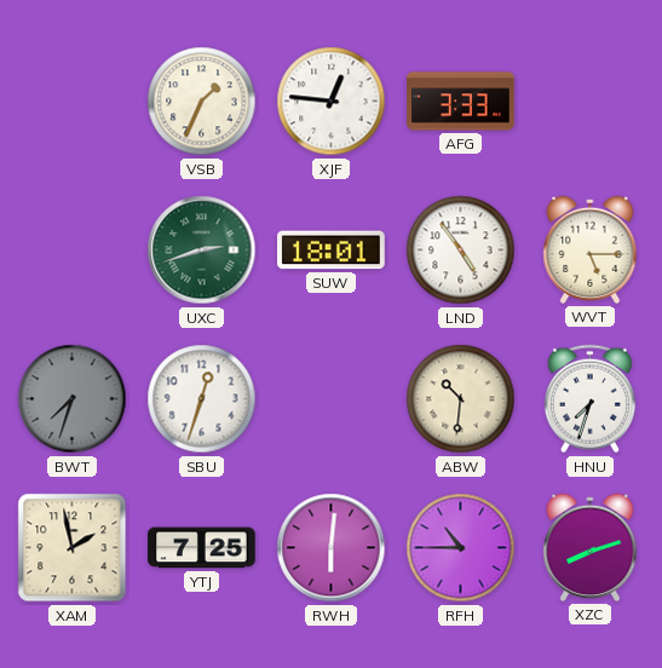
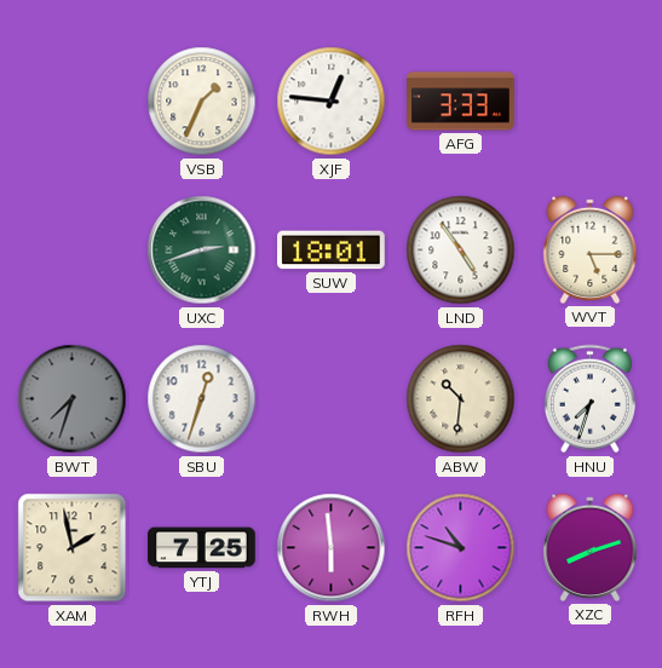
RWH: 6:01 -> 5:59 (332, 548)
RFH: 10:45 -> 10:48 (461, 548)
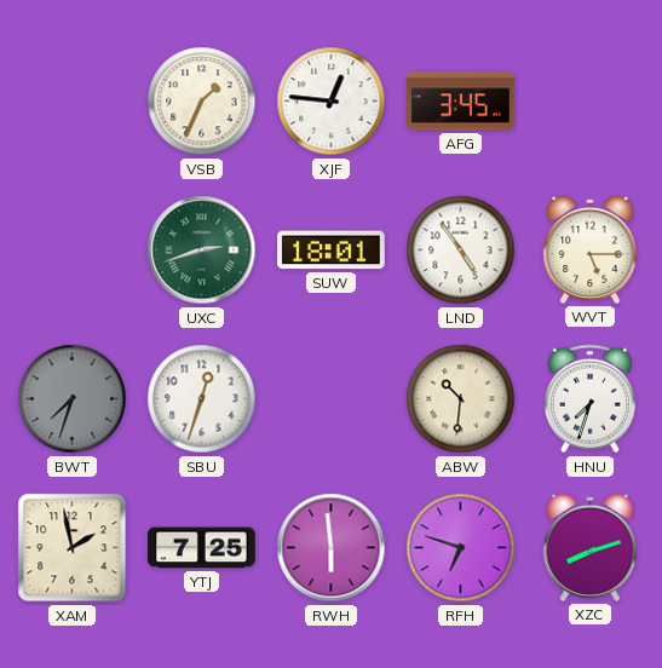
AFG: 3:33 -> 3:45 (461, 102)
RFH: 10:48 -> 6:48 (461, 548)
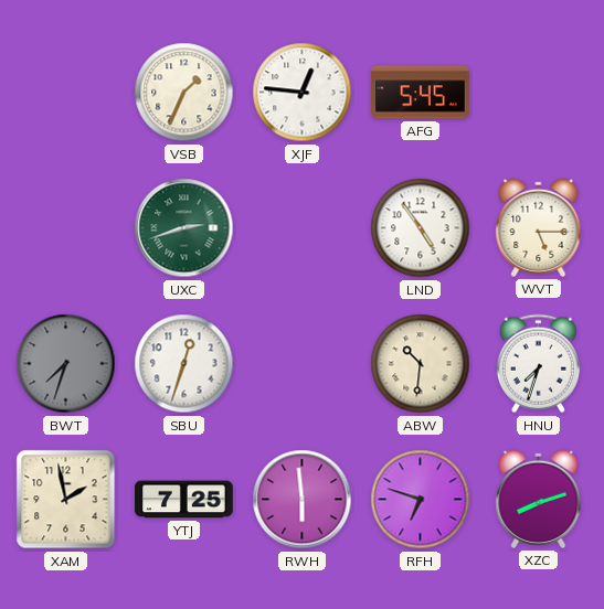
AFG: 3:45 -> 5:45 (421, 93)
SUW: 18:01 -> none (332, 250)
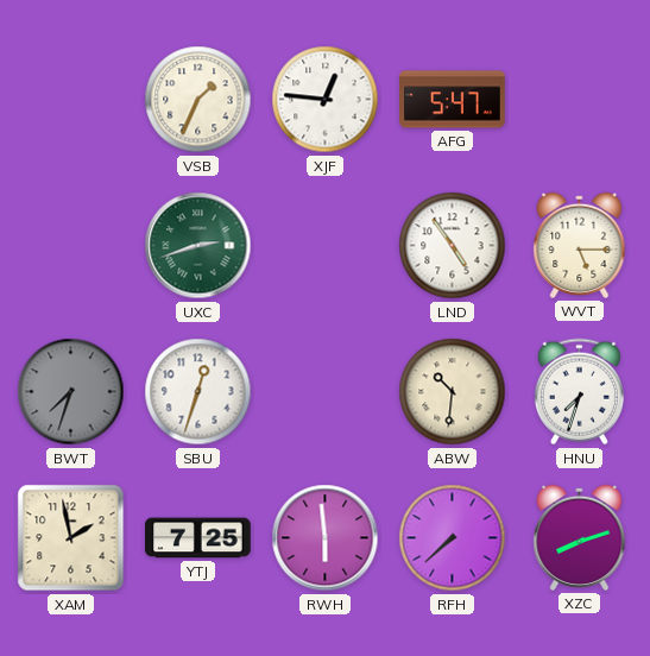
AFG: 5:45 -> 5:47 (453, 100)
RFH: 6:48 -> 7:38 (453, 538)
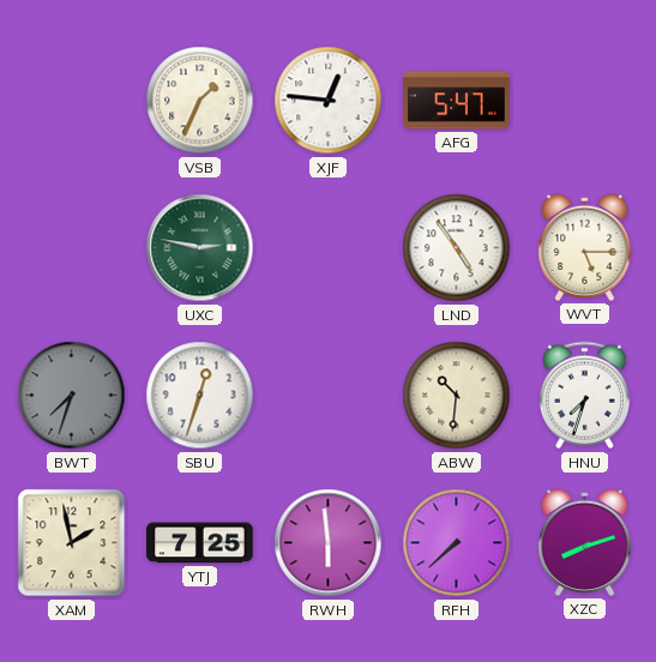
UXC: 2:42 -> 2:47 (200, 248)
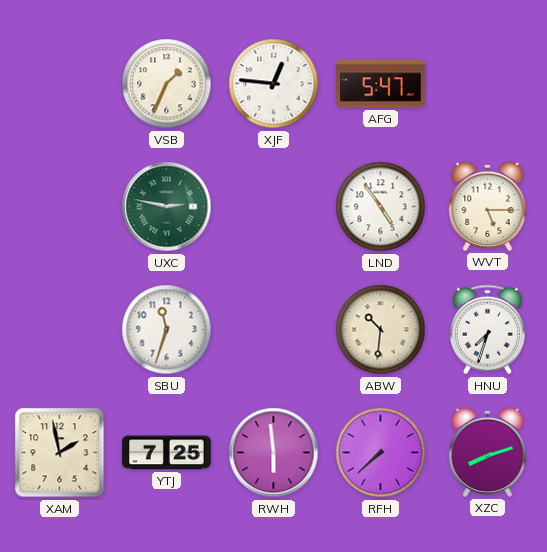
BWT: 7:33 -> none (72, 396)
SBU: 12:33 -> 11:33 (167, 330)
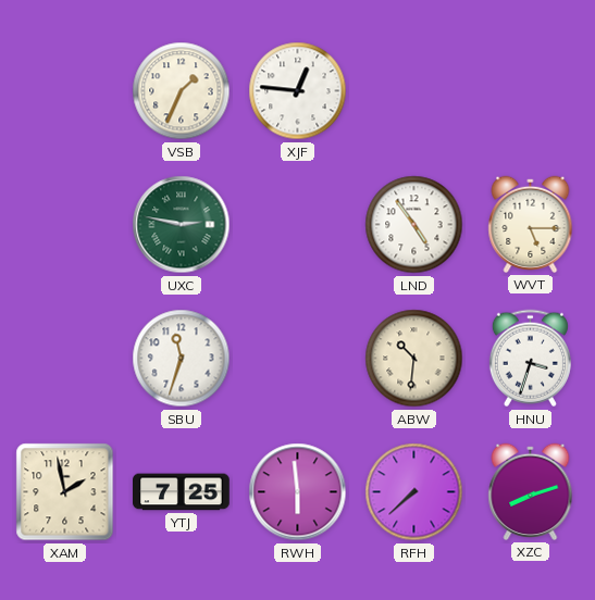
AFG: 5:47 -> none (381, 84)
HNU: 7:33 -> 3:33 (530, 359)
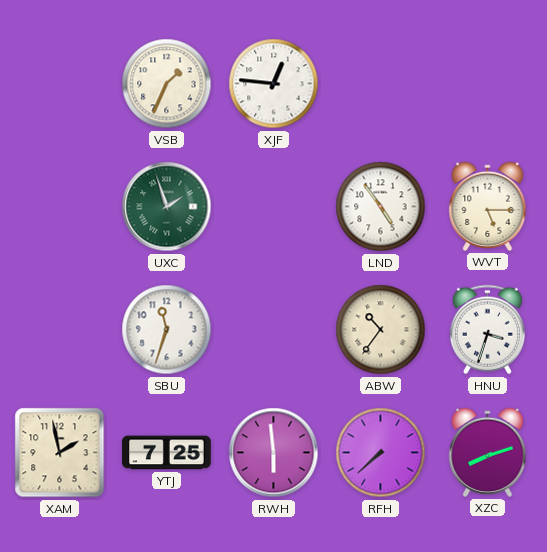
UXC: 2:47 -> 1:57 (167, 207)
ABW: 10:31 -> 10:36 (381, 330)
